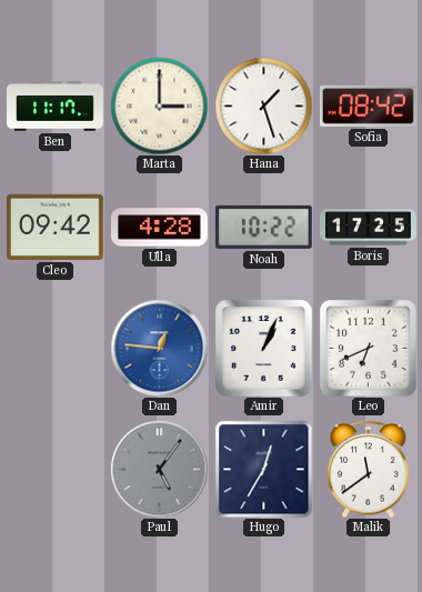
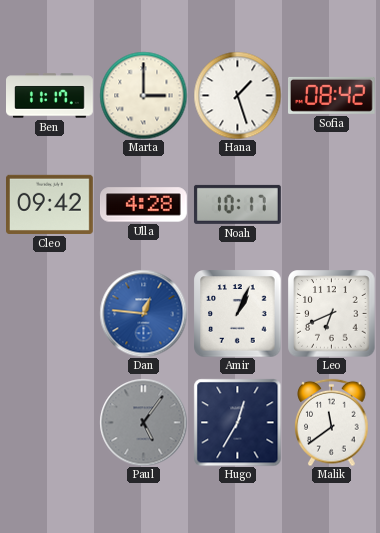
Noah: 10:22 -> 10:17 (237, 204)
Boris: 17:25 -> none (369, 228)
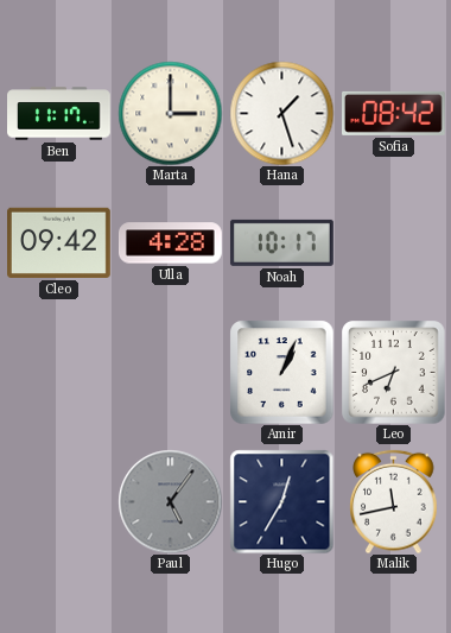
Dan: 12:46 -> none (143, 313)
Malik: 11:39 -> 11:43 (394, 501)
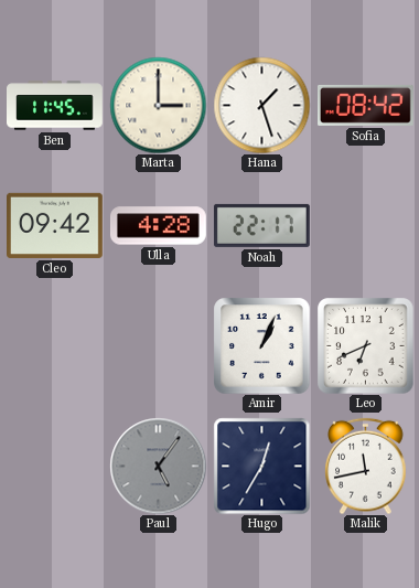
Ben: 11:17 -> 11:45 (55, 106)
Noah: 10:17 -> 22:17 (261, 225)
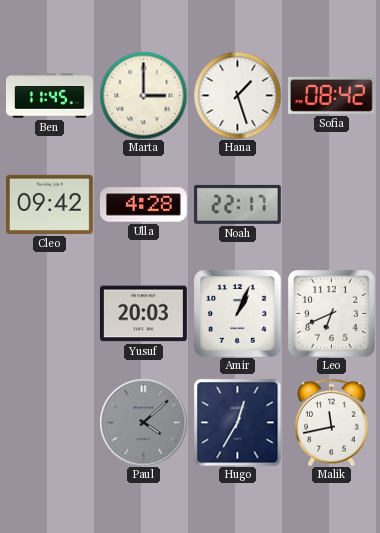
Yusuf: none -> 20:03 (143, 314)
Paul: 5:06 -> 4:08 (143, 422)
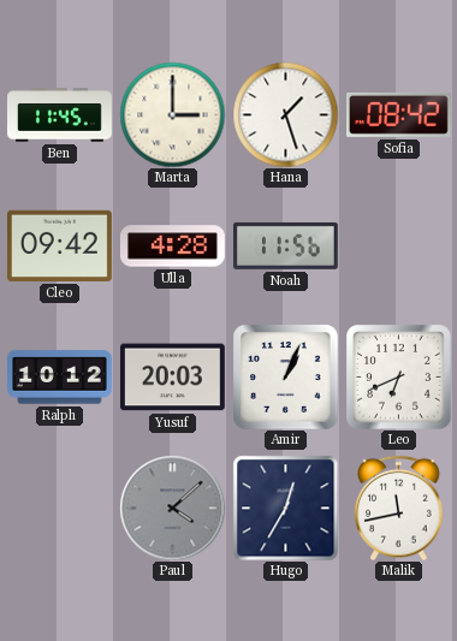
Noah: 22:17 -> 11:56 (285, 245)
Ralph: none -> 10:12 (60, 378)
